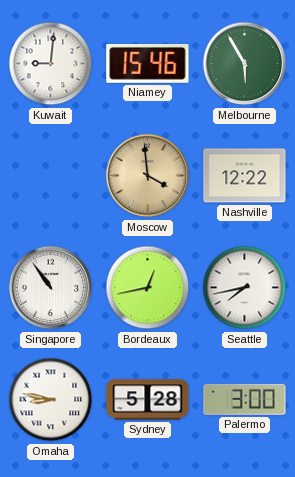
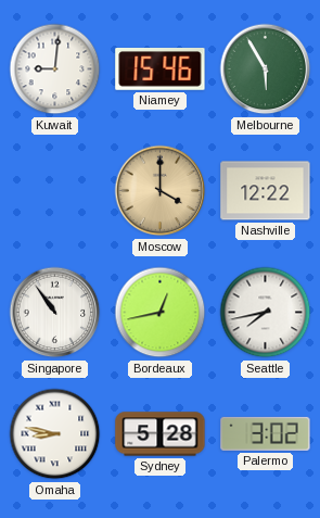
Moscow: 3:59 -> 4:00 (161, 191)
Palermo: 3:00 -> 3:02 (266, 433)
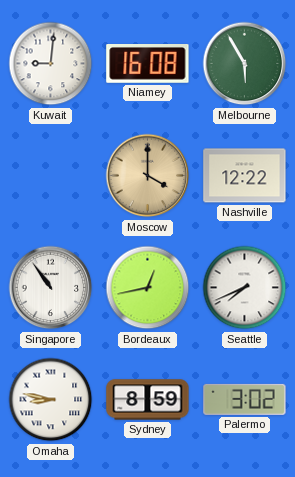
Niamey: 15:46 -> 16:08 (148, 64)
Seattle: 7:43 -> 7:41 (245, 288)
Sydney: 5:28 -> 8:59 (148, 400)
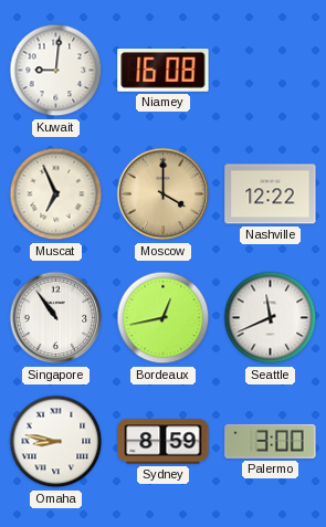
Melbourne: 5:55 -> none (245, 64)
Muscat: none -> 6:56 (56, 194)
Seattle: 7:41 -> 11:41 (271, 318)
Palermo: 3:02 -> 3:00 (271, 441)
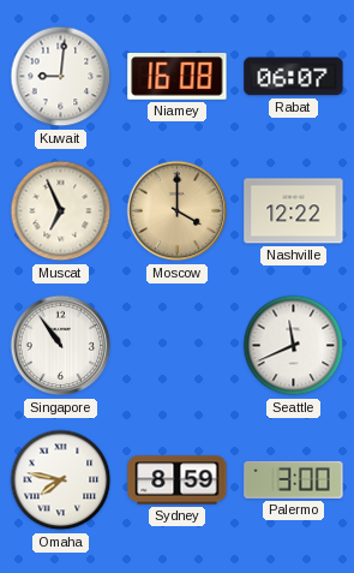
Rabat: none -> 06:07 (294, 77)
Bordeaux: 12:43 -> none (164, 318)
Omaha: 8:47 -> 7:47 (61, 481)
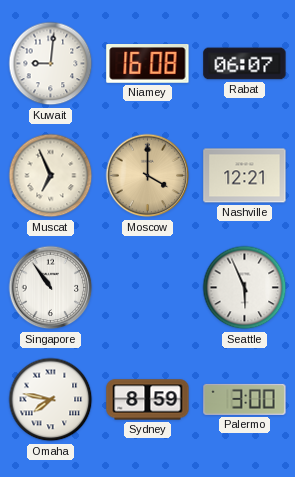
Nashville: 12:22 -> 12:21 (245, 176)
Seattle: 11:41 -> 5:56 (245, 288)
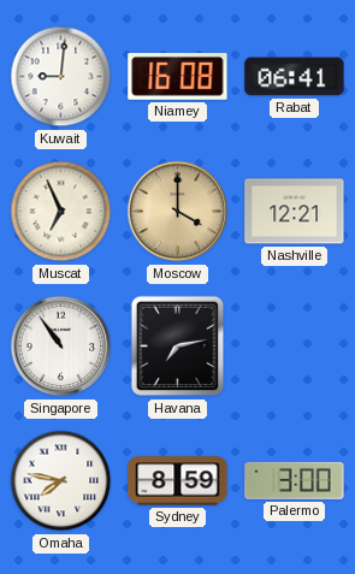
Rabat: 06:07 -> 06:41 (295, 77)
Havana: none -> 7:13 (178, 347)
Seattle: 5:56 -> none (245, 288)
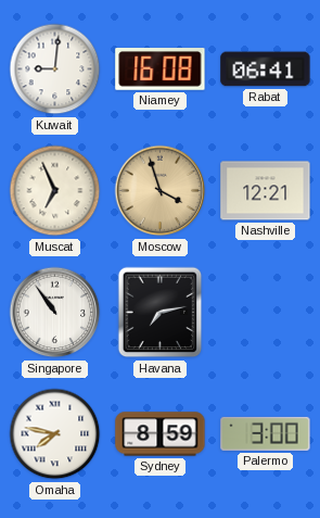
Moscow: 4:00 -> 3:57 (161, 191)
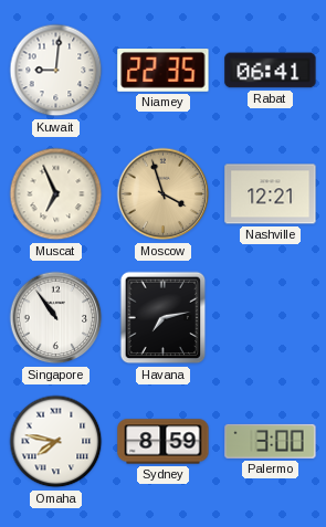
Niamey: 16:08 -> 22:35 (164, 71)
